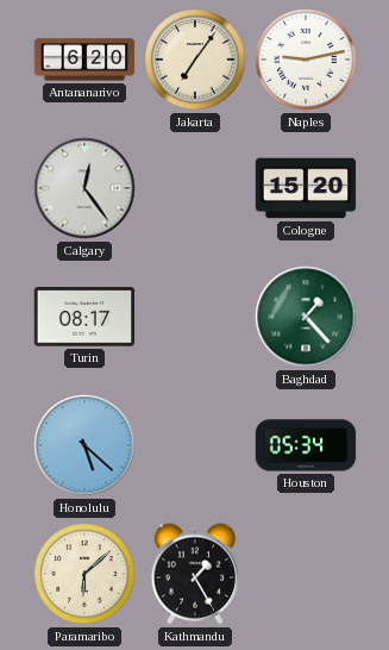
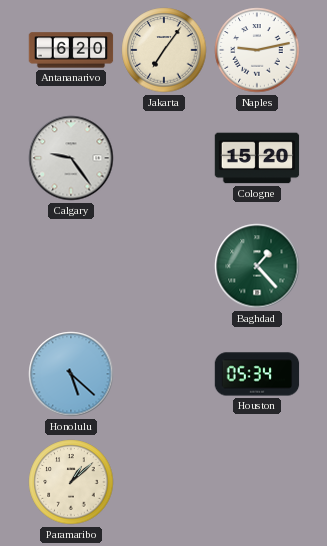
Calgary: 12:24 -> 9:24 (71, 158)
Turin: 08:17 -> none (84, 317)
Paramaribo: 6:08 -> 1:08 (71, 482)
Kathmandu: 1:25 -> none (194, 574)
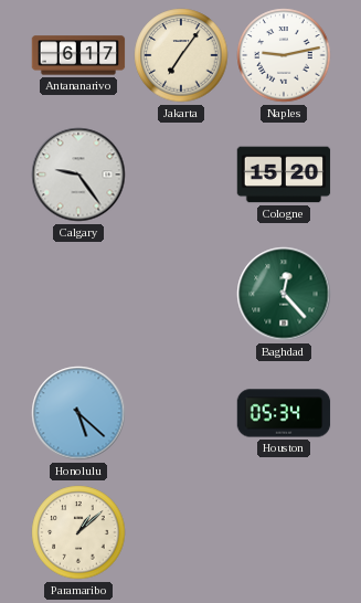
Antananarivo: 6:20 -> 6:17 (78, 55)
Baghdad: 1:23 -> 12:23 (284, 294)
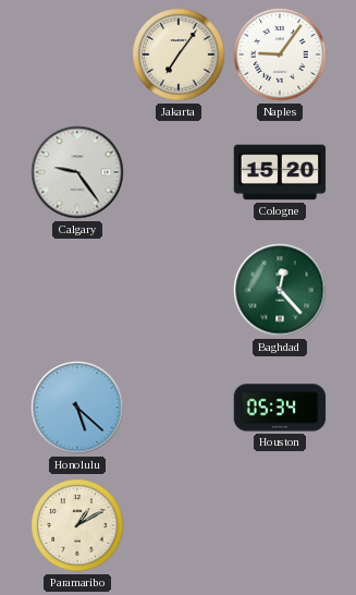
Antananarivo: 6:17 -> none (78, 55)
Naples: 9:13 -> 9:06 (280, 54)
Paramaribo: 1:08 -> 1:10 (77, 525)
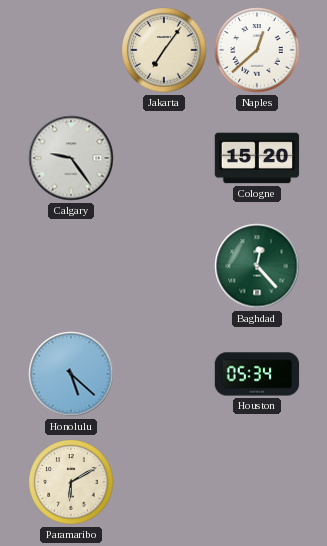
Naples: 9:06 -> 12:38 (257, 50)
Paramaribo: 1:10 -> 6:10 (71, 482)
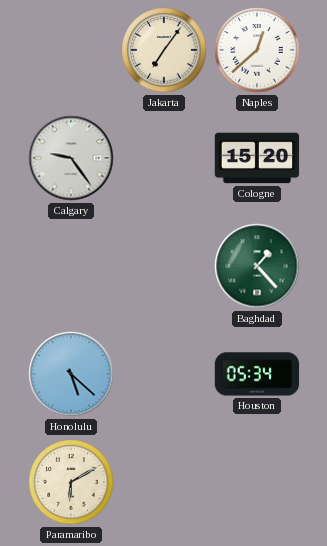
Baghdad: 12:23 -> 1:23 (257, 266)
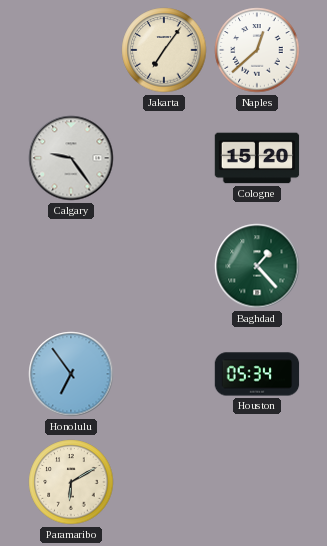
Honolulu: 5:22 -> 6:54 (71, 374)
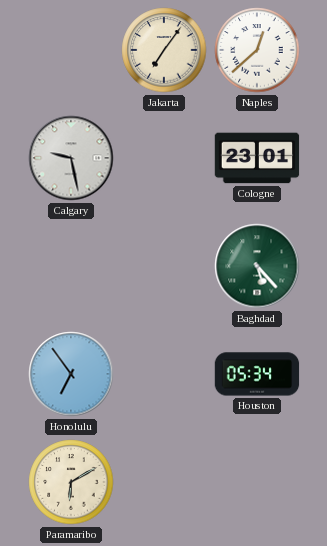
Calgary: 9:24 -> 9:28 (71, 158)
Cologne: 15:20 -> 23:01 (257, 158)
Baghdad: 1:23 -> 5:23 (257, 266)
